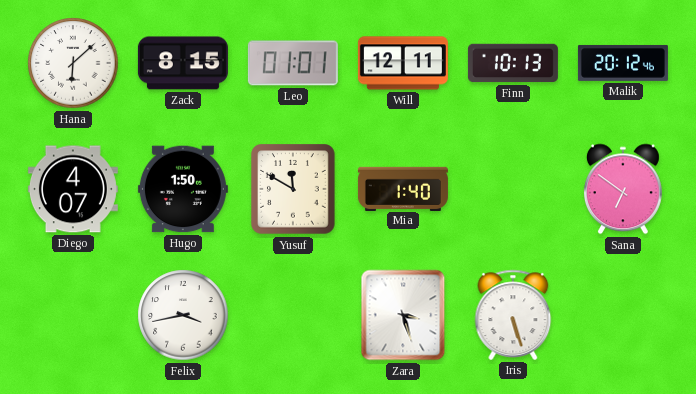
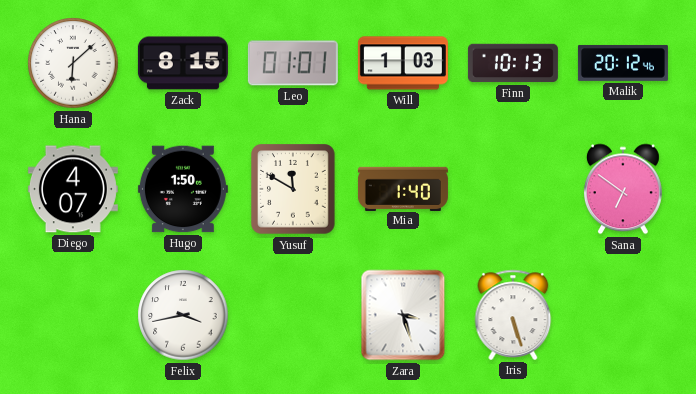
Will: 12:11 -> 1:03 (403, 63)
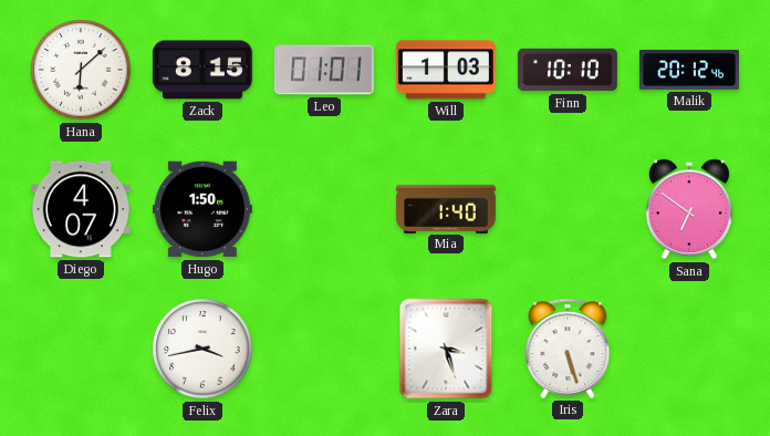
Finn: 10:13 -> 10:10 (568, 70)
Yusuf: 11:50 -> none (293, 189)
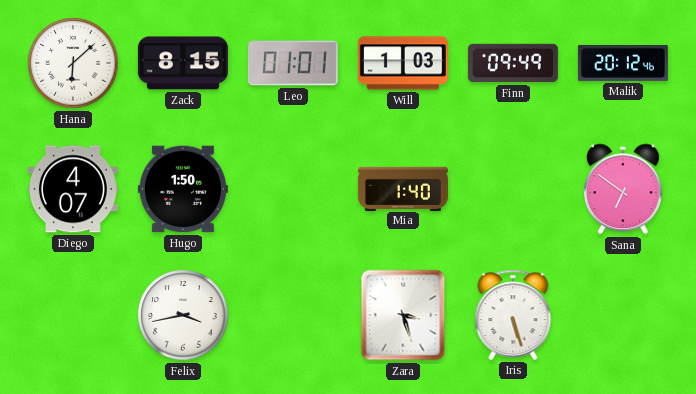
Finn: 10:10 -> 09:49 (513, 63)
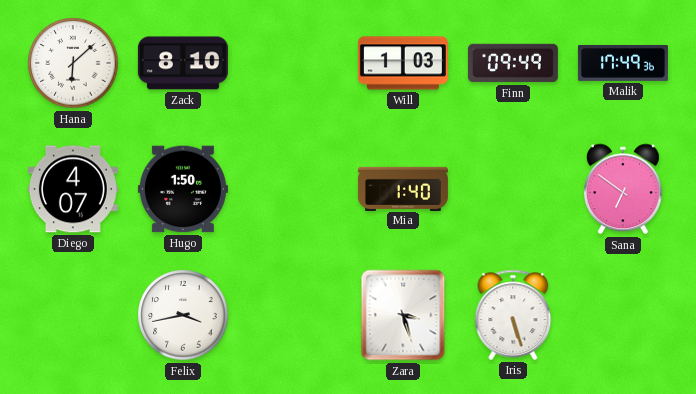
Zack: 8:15 -> 8:10 (183, 63)
Leo: 01:01 -> none (293, 63)
Malik: 20:12 -> 17:49 (623, 63)
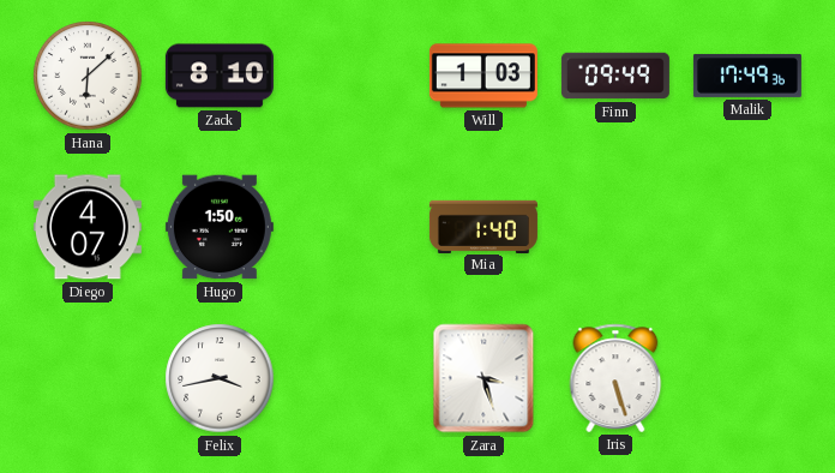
Sana: 6:51 -> none (623, 189)
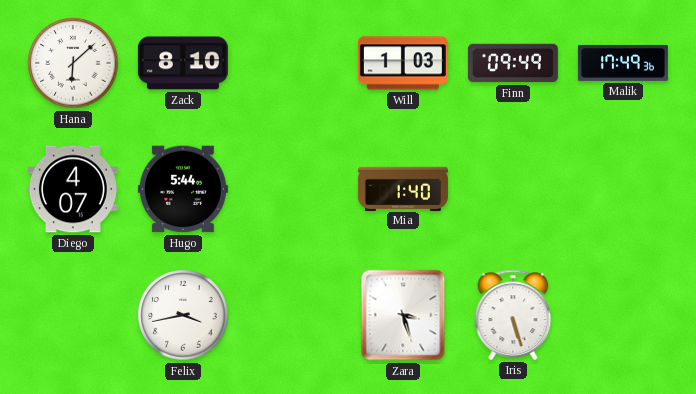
Hugo: 1:50 -> 5:44 (183, 189)
